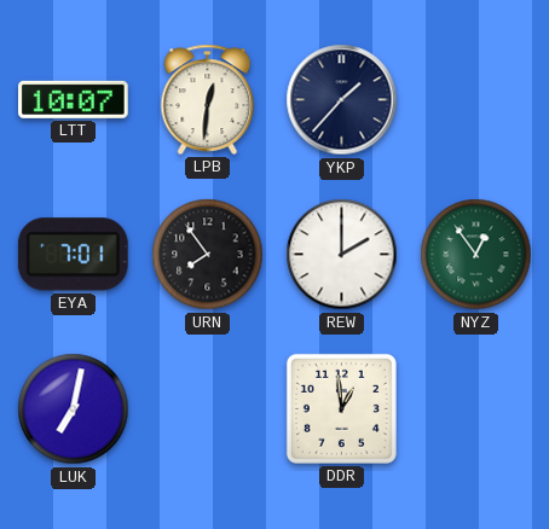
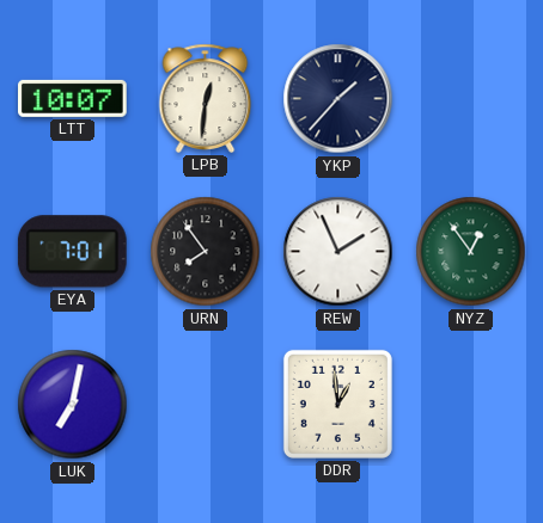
REW: 2:00 -> 1:56 (338, 252)
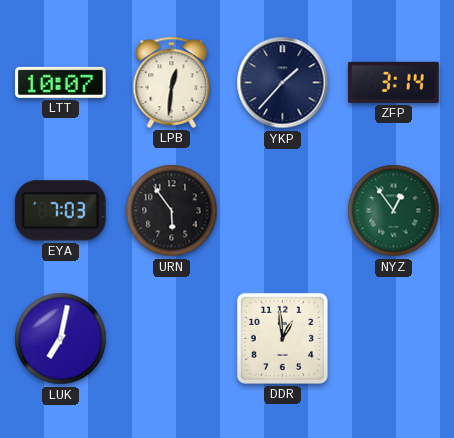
ZFP: none -> 3:14 (394, 82)
EYA: 7:01 -> 7:03 (60, 211)
URN: 7:54 -> 5:54 (172, 211)
REW: 1:56 -> none (338, 252)
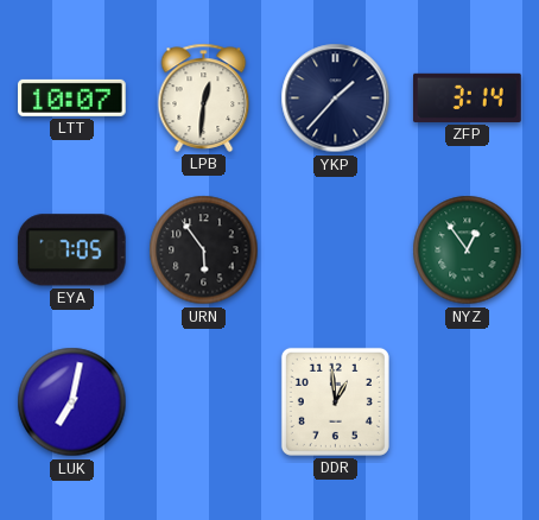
EYA: 7:03 -> 7:05 (71, 251)
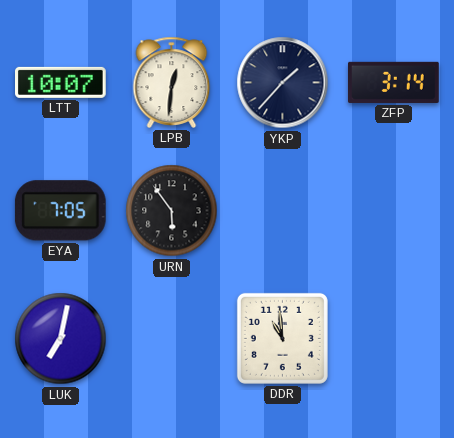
NYZ: 12:54 -> none (468, 251)
DDR: 12:59 -> 10:59 (282, 338)
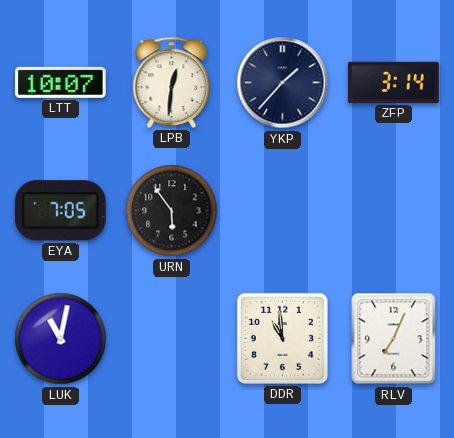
LUK: 7:02 -> 11:02 (61, 339)
RLV: none -> 7:04 (394, 339)
